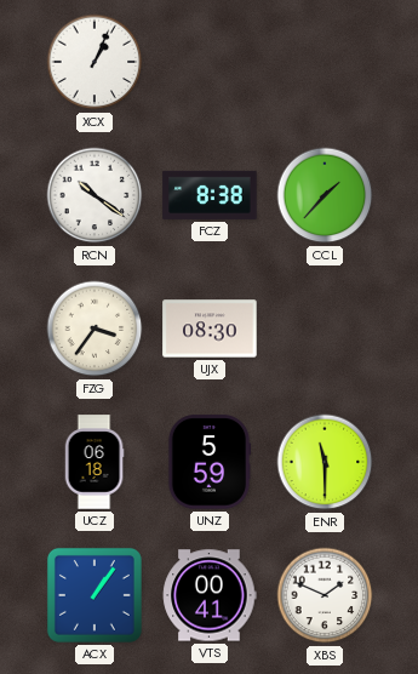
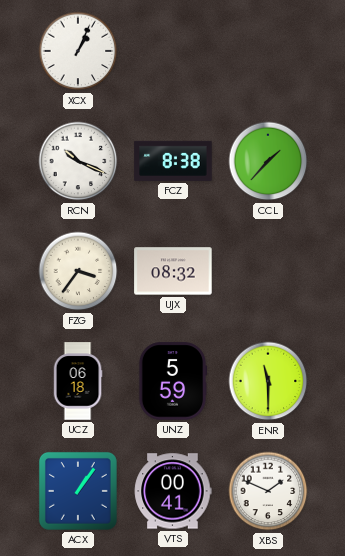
RCN: 10:21 -> 10:19 (78, 161)
UJX: 08:30 -> 08:32 (173, 271)
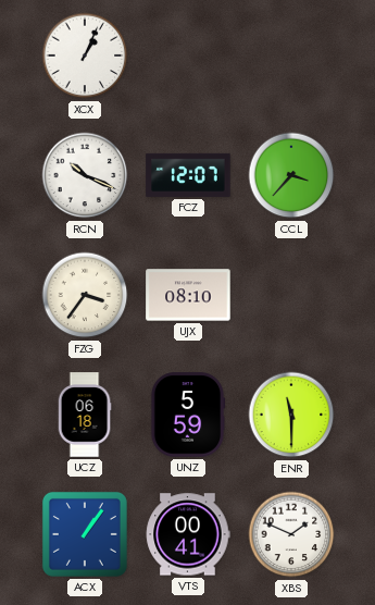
FCZ: 8:38 -> 12:07 (188, 175)
CCL: 1:37 -> 3:37 (291, 175)
UJX: 08:32 -> 08:10 (188, 295)
